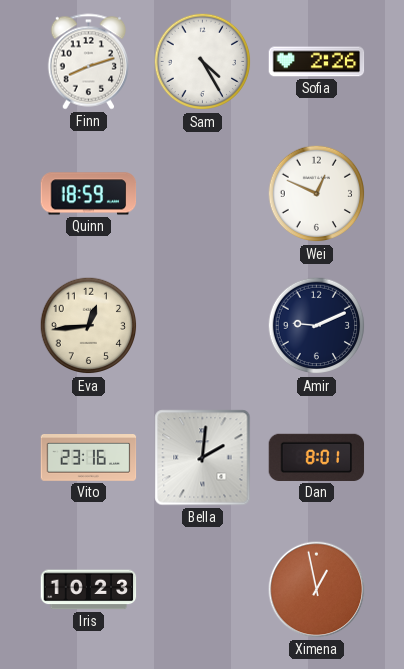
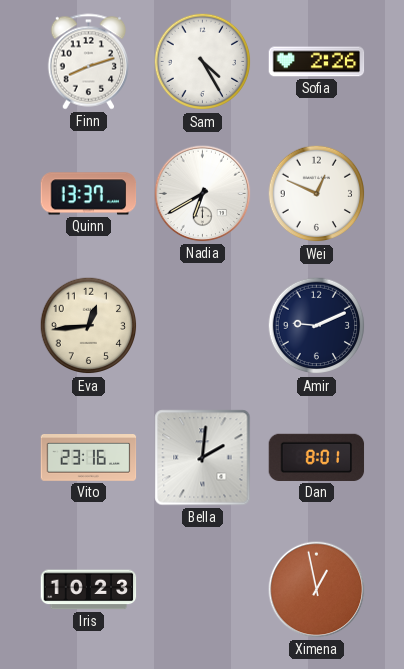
Quinn: 18:59 -> 13:37 (89, 194)
Nadia: none -> 6:40 (203, 194)
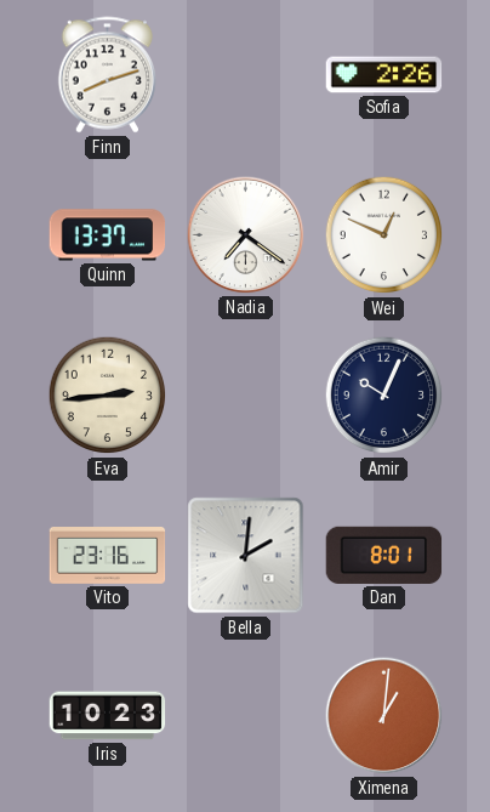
Sam: 4:25 -> none (203, 62)
Nadia: 6:40 -> 7:21 (246, 235)
Eva: 12:44 -> 2:44 (108, 396)
Amir: 9:11 -> 10:04 (384, 396)
Ximena: 12:58 -> 1:01 (384, 716)
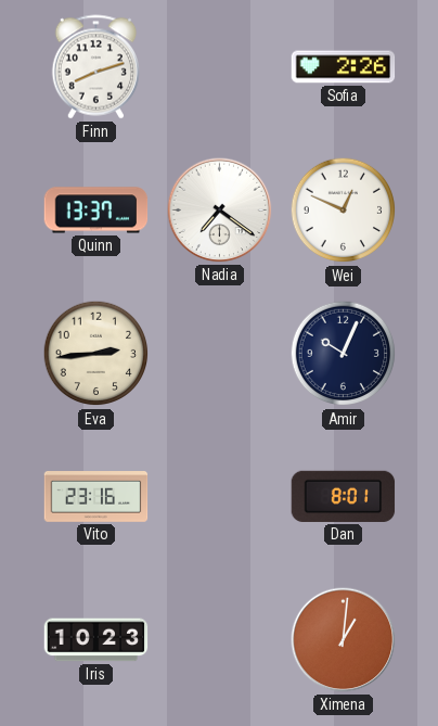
Bella: 2:01 -> none (246, 556)
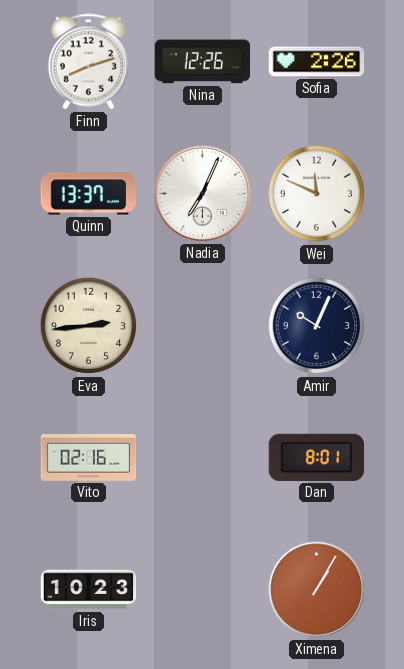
Nina: none -> 12:26 (203, 62)
Nadia: 7:21 -> 7:04 (203, 194)
Wei: 12:49 -> 11:49 (317, 194)
Vito: 23:16 -> 02:16 (89, 458)
Ximena: 1:01 -> 1:05 (317, 590)
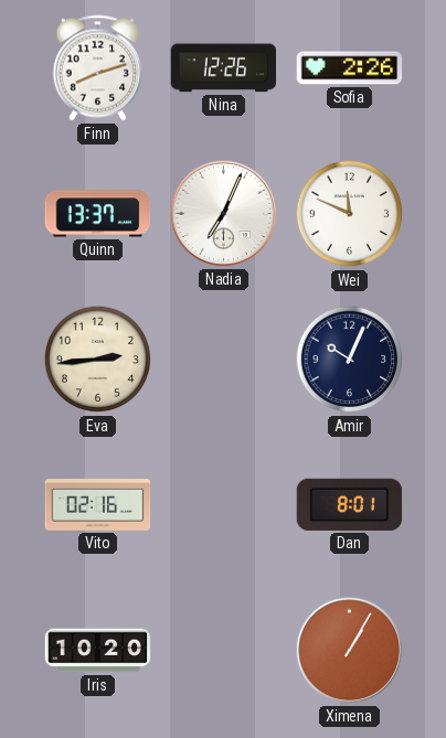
Iris: 10:23 -> 10:20 (98, 651)
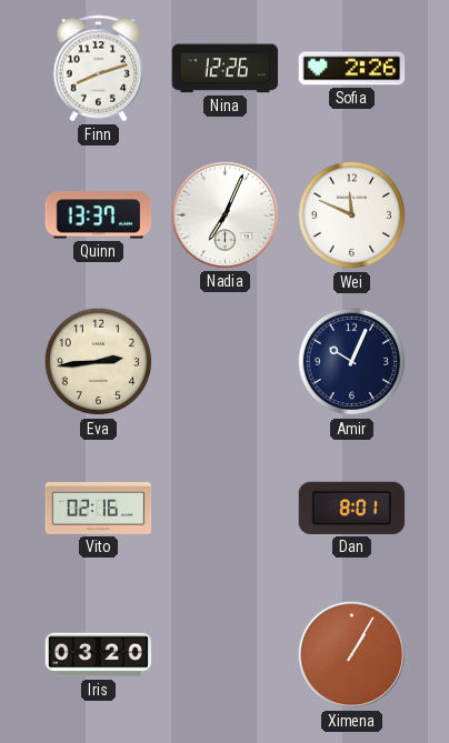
Iris: 10:20 -> 03:20 (99, 655)
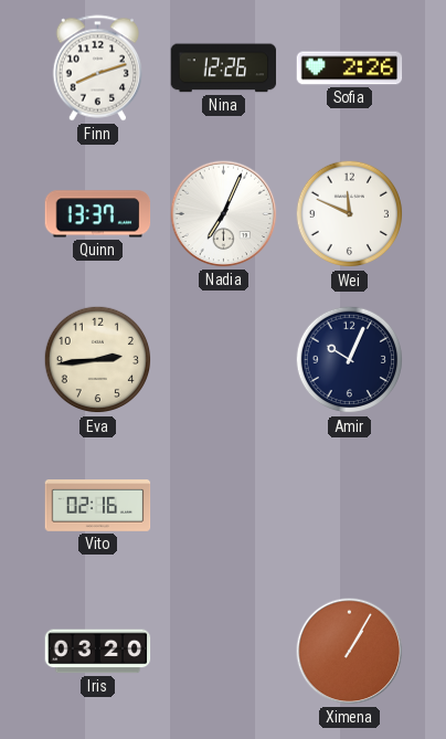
Dan: 8:01 -> none (352, 508)
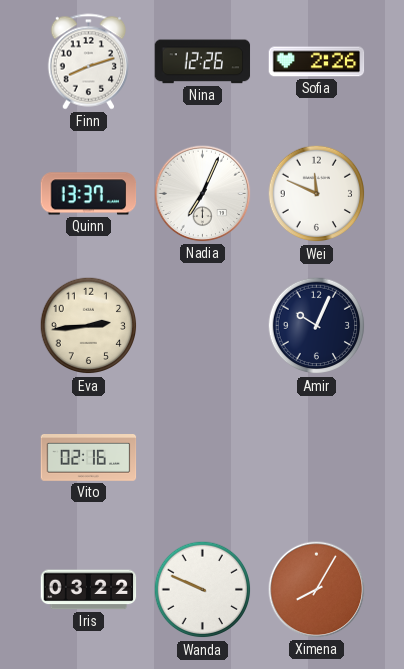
Iris: 03:20 -> 03:22 (89, 590)
Wanda: none -> 9:49 (203, 590)
Ximena: 1:05 -> 8:05 (317, 590)
